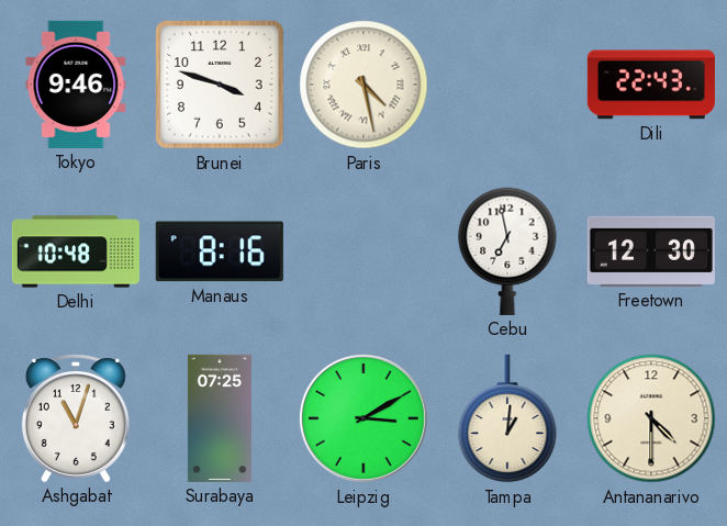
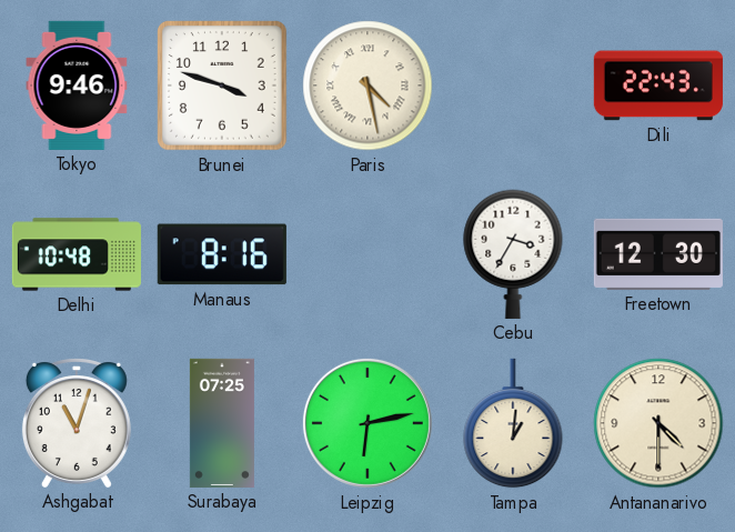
Cebu: 6:58 -> 3:35 (513, 254)
Leipzig: 3:10 -> 6:13 (367, 423)
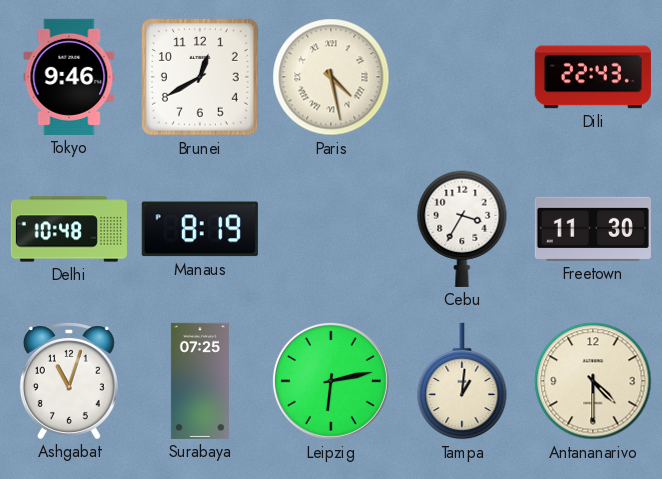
Brunei: 3:48 -> 12:40 (201, 78)
Manaus: 8:16 -> 8:19 (200, 229)
Freetown: 12:30 -> 11:30 (593, 229)
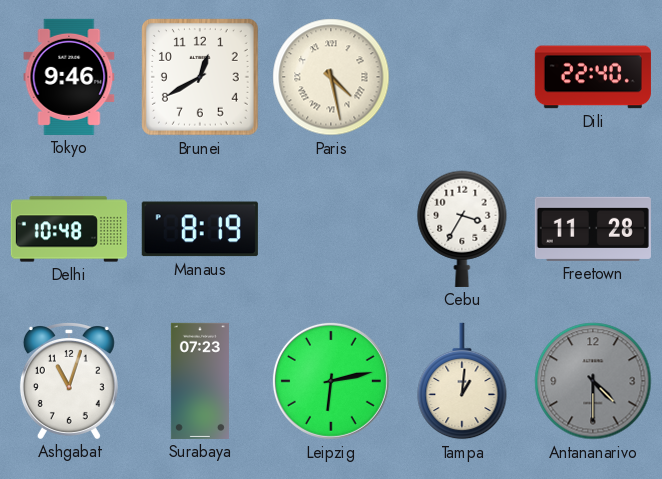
Dili: 22:43 -> 22:40 (593, 77)
Freetown: 11:30 -> 11:28 (593, 229)
Surabaya: 07:25 -> 07:23 (200, 381)
Antananarivo dial: cream -> grey (593, 381)
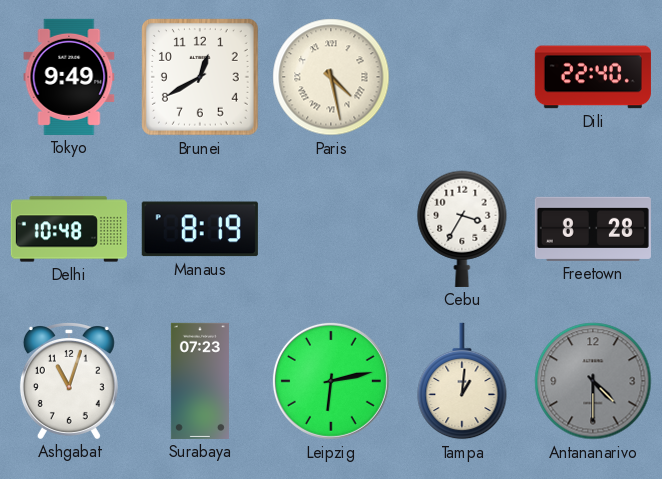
Tokyo: 9:46 -> 9:49 (69, 77)
Freetown: 11:28 -> 8:28 (593, 229)
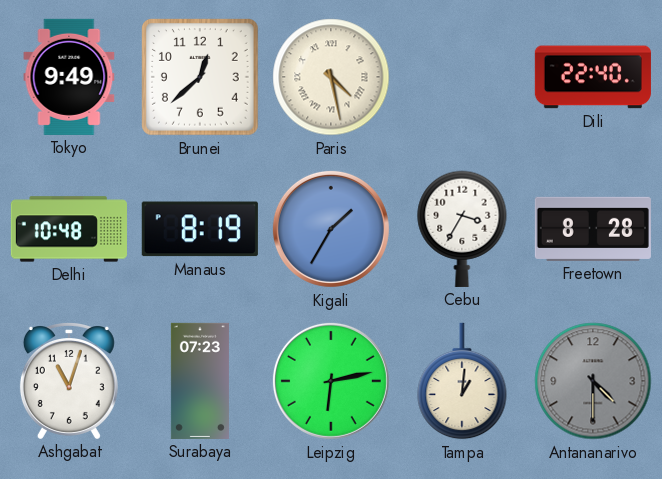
Brunei: 12:40 -> 12:38 (201, 78)
Kigali: none -> 1:35 (331, 229)
